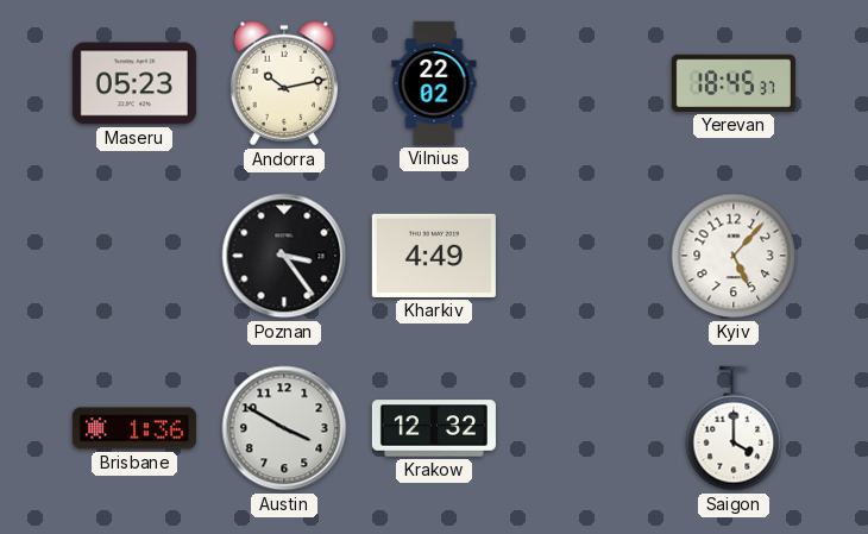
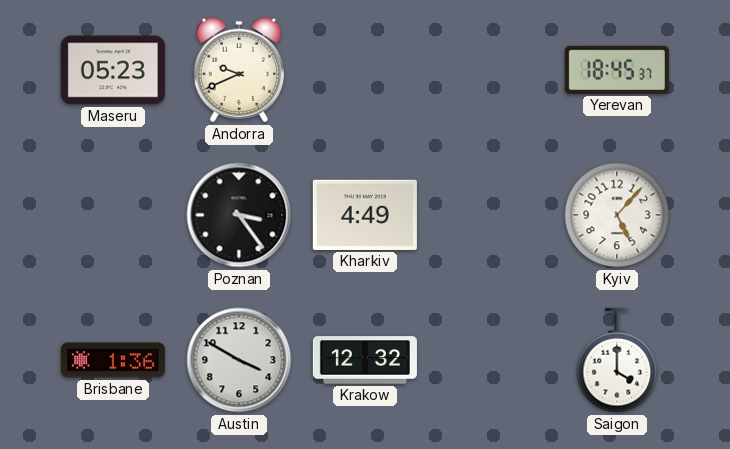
Andorra: 10:13 -> 9:41 (239, 70)
Vilnius: 22:02 -> none (434, 83)
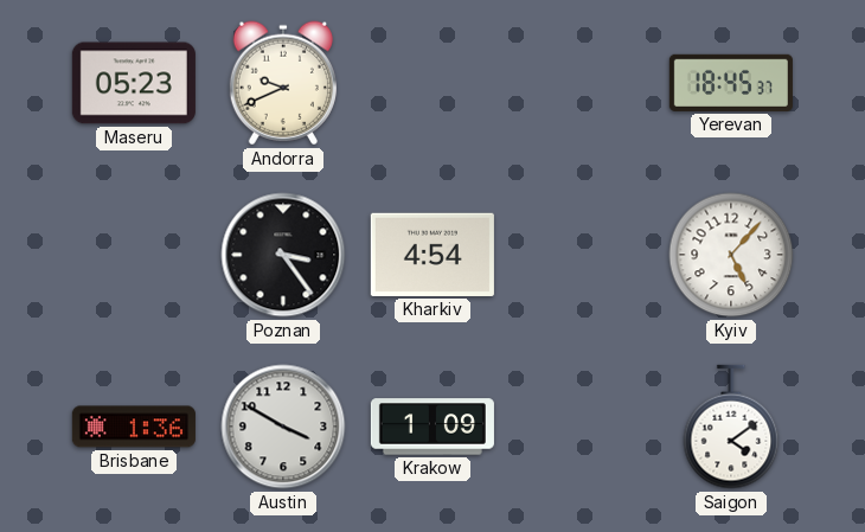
Kharkiv: 4:49 -> 4:54 (432, 255)
Krakow: 12:32 -> 1:09 (432, 427)
Saigon: 4:00 -> 4:09 (731, 427)
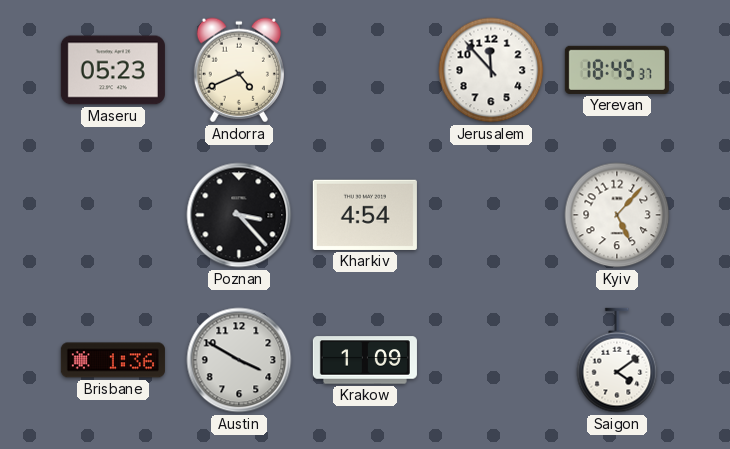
Andorra: 9:41 -> 4:41 (239, 70)
Jerusalem: none -> 11:53 (491, 70)
Poznan: 3:24 -> 3:23 (239, 215)
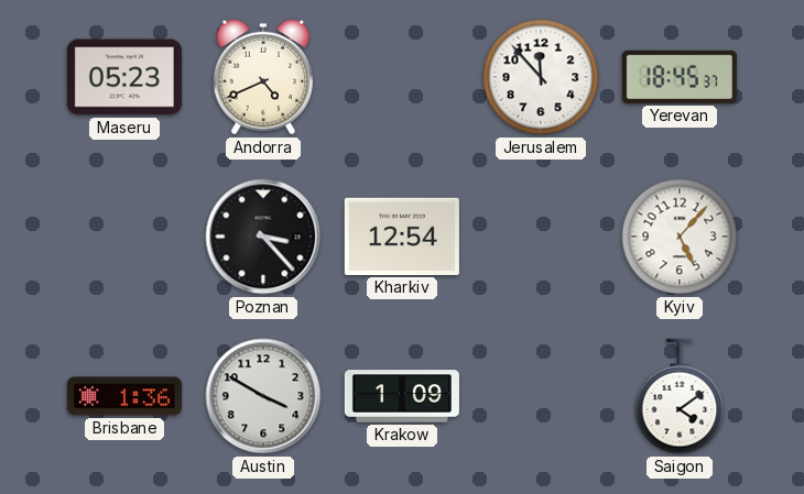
Kharkiv: 4:54 -> 12:54 (402, 237)
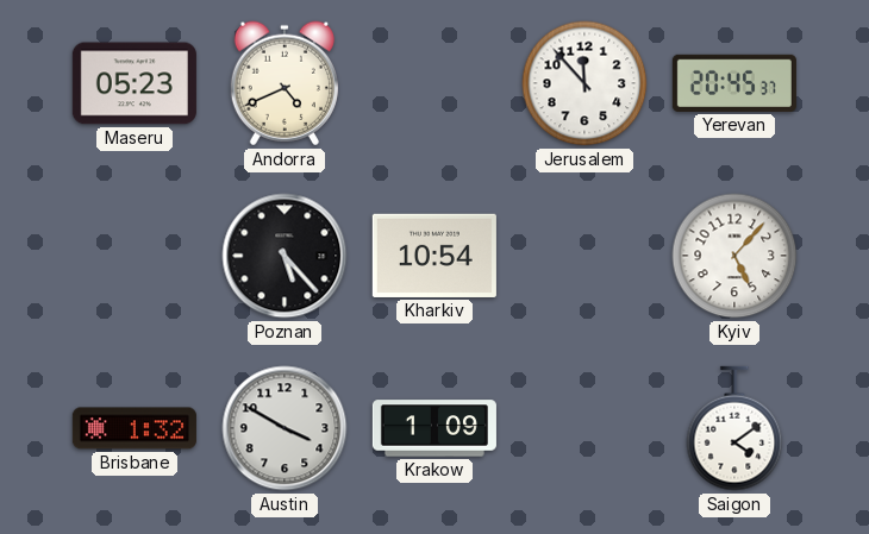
Yerevan: 18:45 -> 20:45 (734, 83)
Poznan: 3:23 -> 5:23 (285, 256)
Kharkiv: 12:54 -> 10:54 (434, 256)
Brisbane: 1:36 -> 1:32 (135, 428)
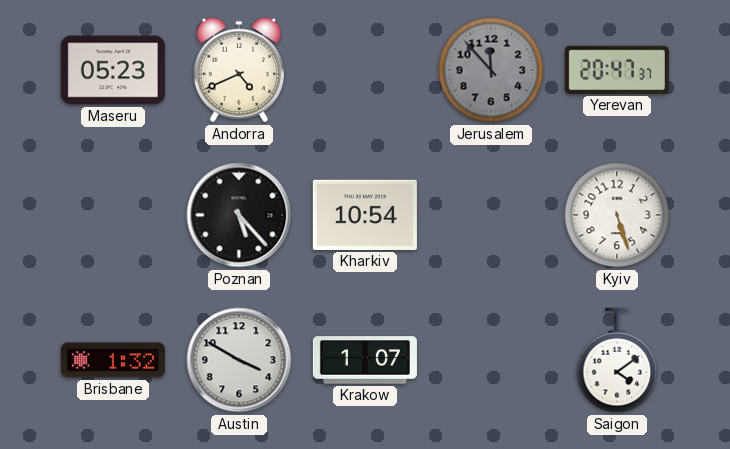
Jerusalem dial: white -> grey (491, 70)
Yerevan: 20:45 -> 20:47 (617, 70)
Kyiv: 5:07 -> 5:27 (617, 215)
Krakow: 1:09 -> 1:07 (365, 360)
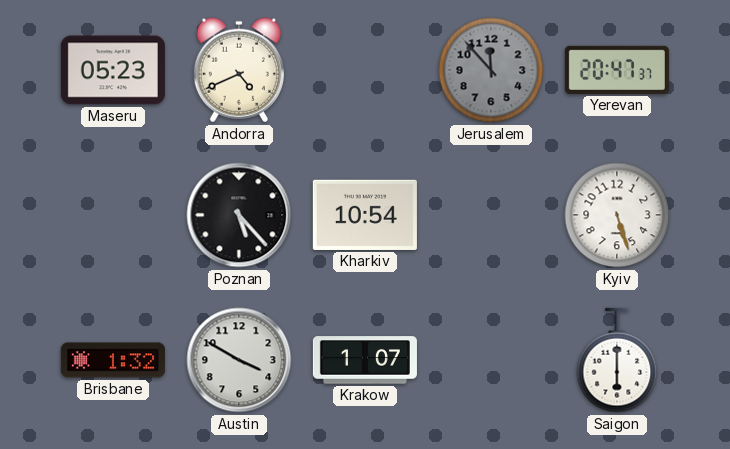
Saigon: 4:09 -> 6:00 (617, 360)
